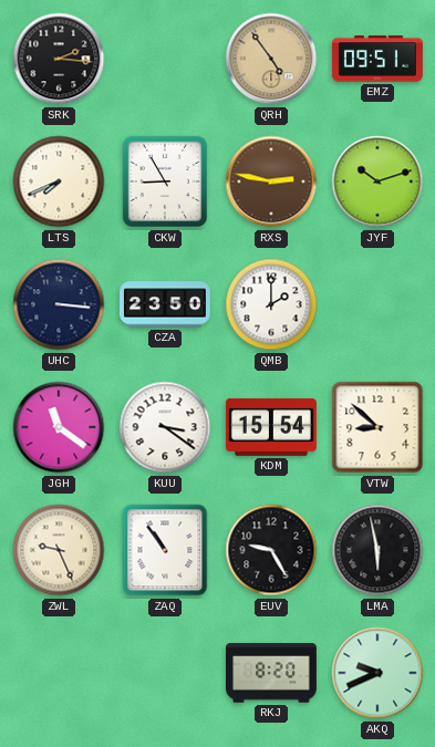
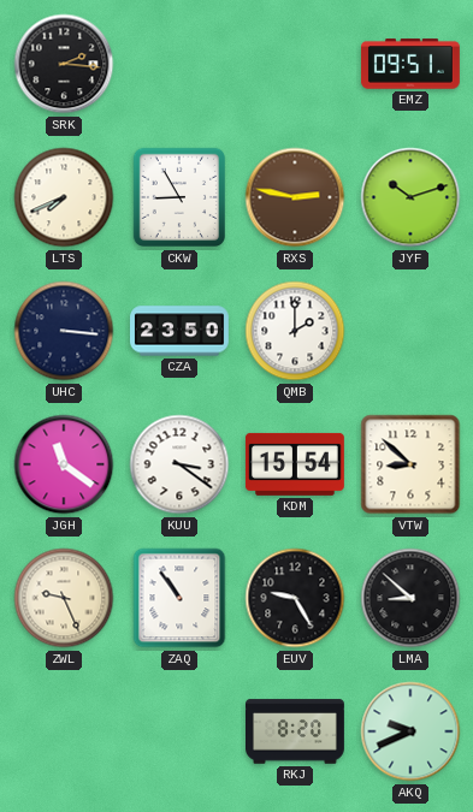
QRH: 4:54 -> none (271, 59)
LMA: 5:58 -> 8:52 (410, 598)
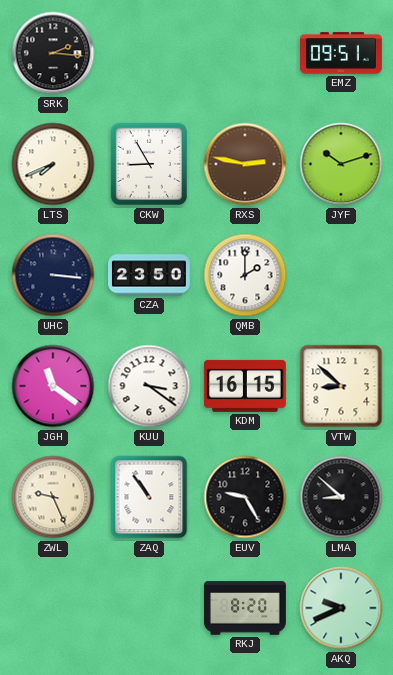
KDM: 15:54 -> 16:15 (245, 386)
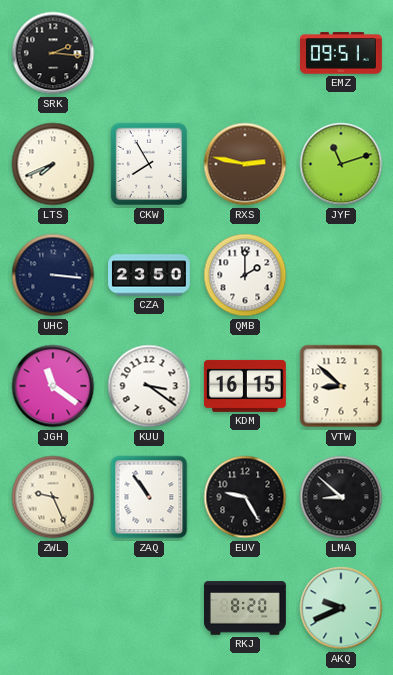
CKW: 8:55 -> 7:55 (148, 164)
JYF: 10:12 -> 11:12 (341, 164)
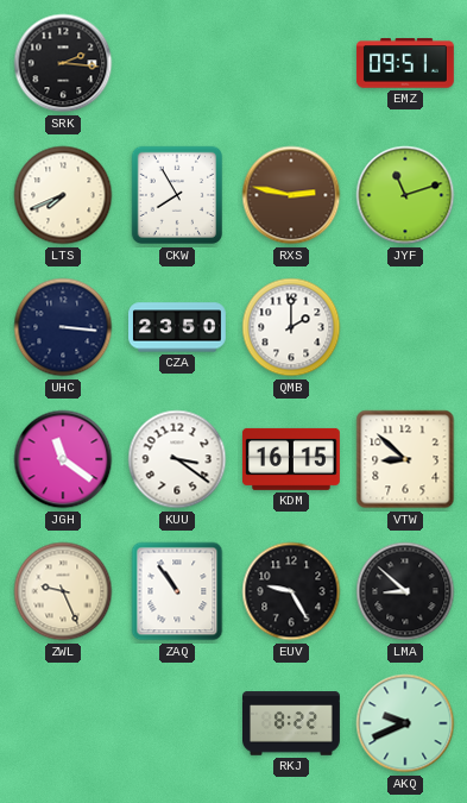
RKJ: 8:20 -> 8:22 (292, 723)
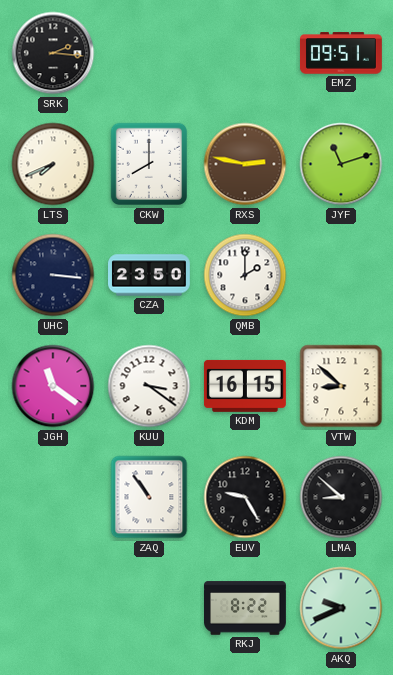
CKW: 7:55 -> 8:00 (148, 164)
ZWL: 9:26 -> none (63, 591)
